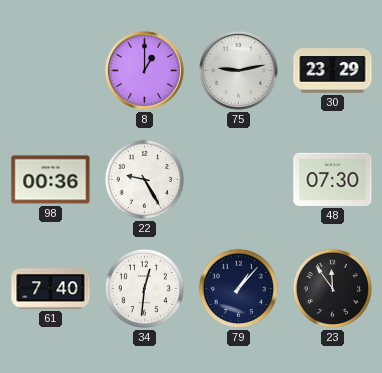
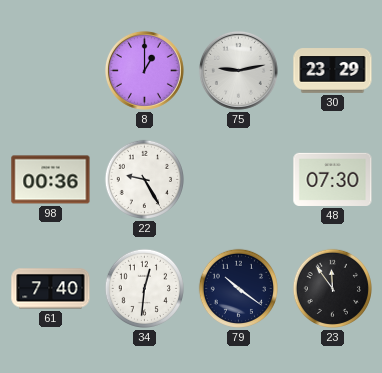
79: 1:07 -> 10:21 (238, 288)
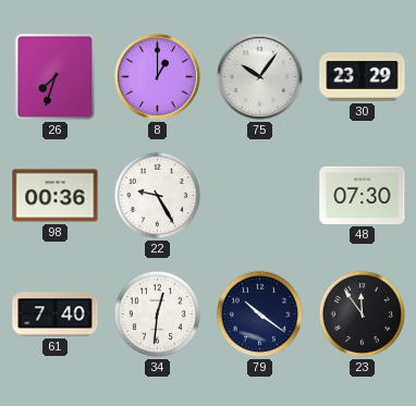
26: none -> 7:33 (54, 76)
75: 9:13 -> 10:06 (259, 76)
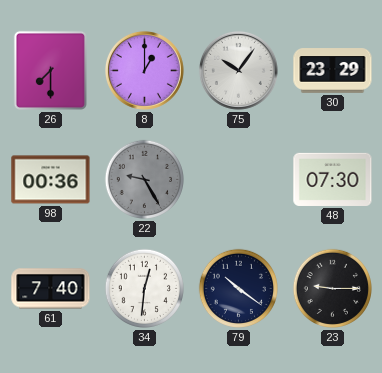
26: 7:33 -> 7:30 (50, 70)
22 dial: white -> grey (144, 179)
23: 11:54 -> 9:15 (332, 288)
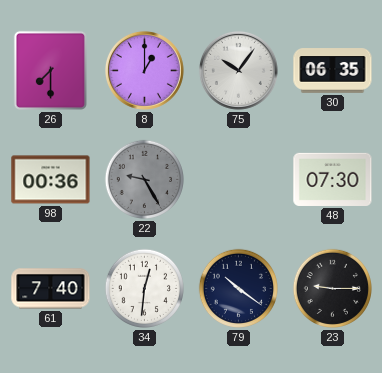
30: 23:29 -> 06:35 (333, 71)
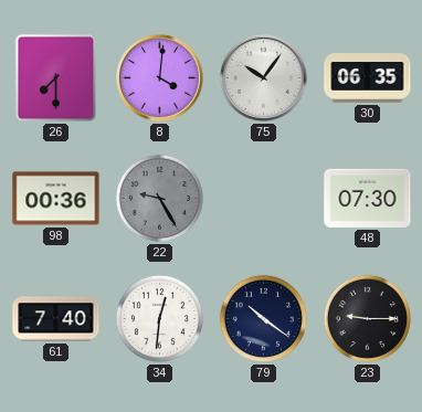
8: 1:00 -> 4:01 (159, 77)
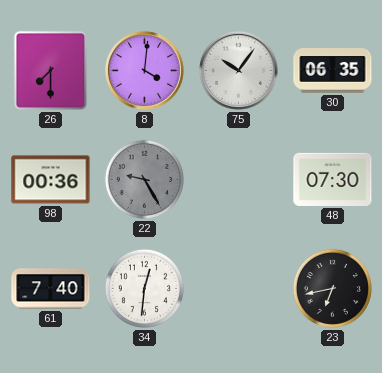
79: 10:21 -> none (263, 318)
23: 9:15 -> 6:43 (332, 288)
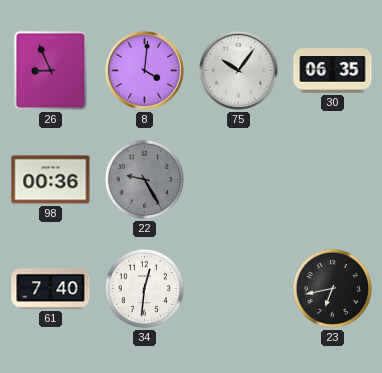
26: 7:30 -> 8:56 (50, 70)
48: 07:30 -> none (333, 179)
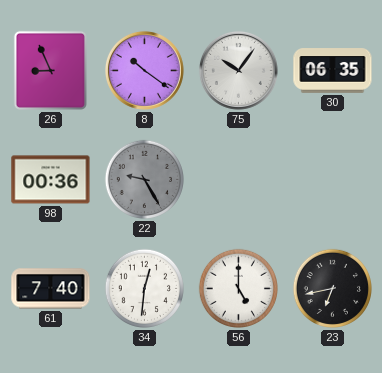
8: 4:01 -> 10:21 (144, 70)
56: none -> 5:00 (238, 288)
